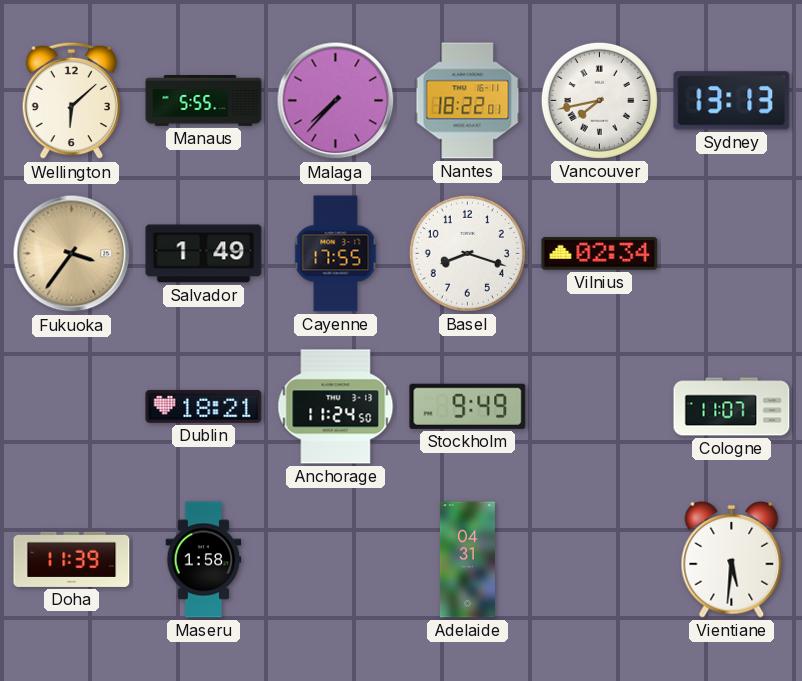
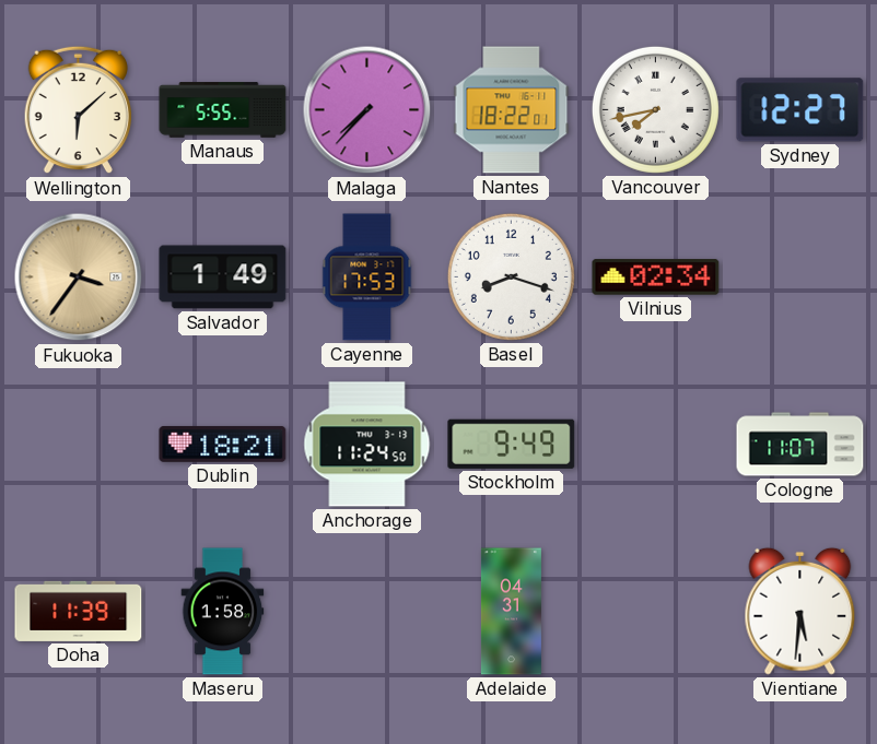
Sydney: 13:13 -> 12:27 (800, 110)
Cayenne: 17:55 -> 17:53 (367, 277)
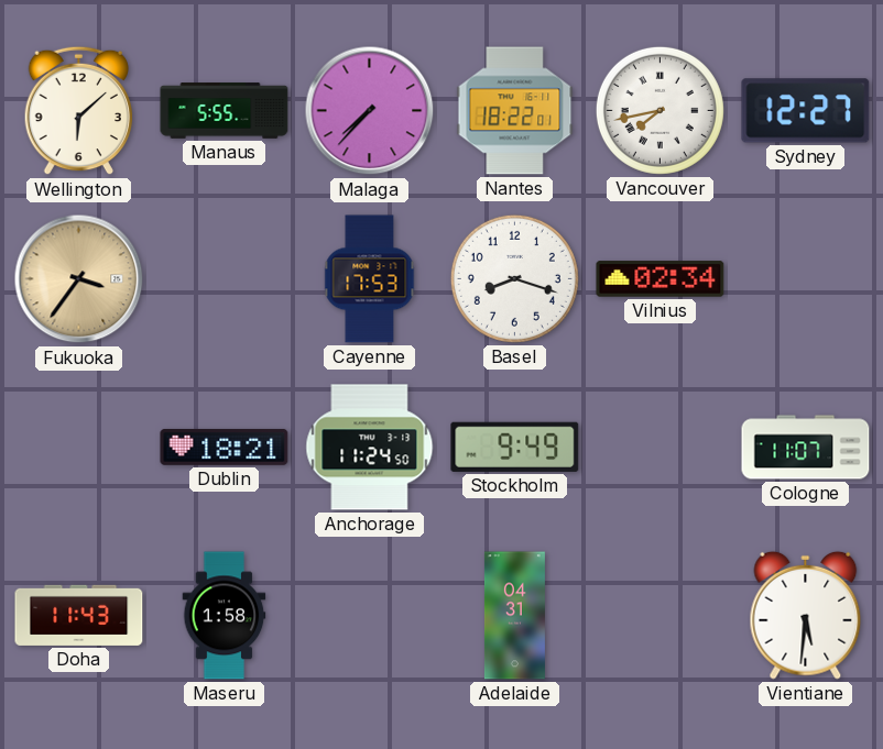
Salvador: 1:49 -> none (223, 277)
Doha: 11:39 -> 11:43 (79, 615)
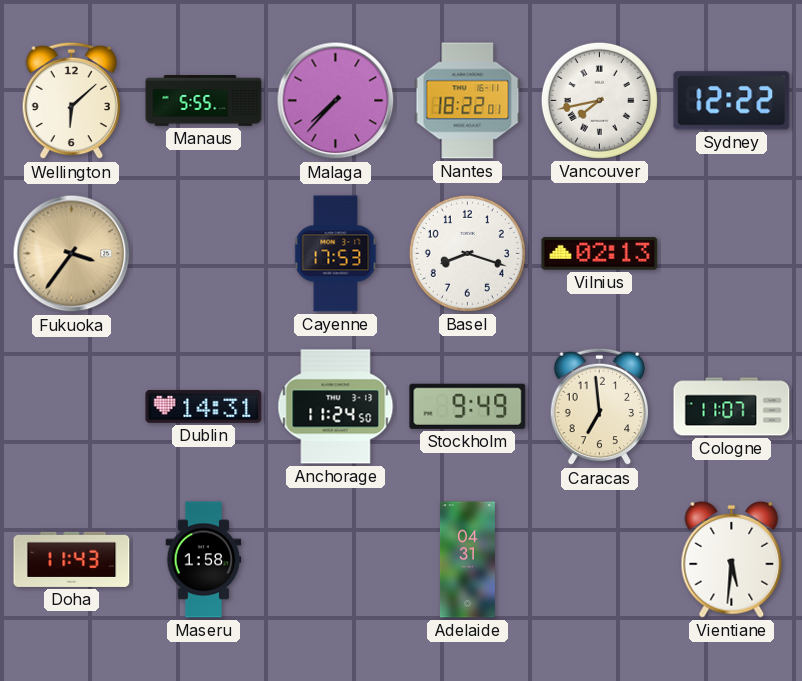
Sydney: 12:27 -> 12:22 (732, 101)
Vilnius: 02:34 -> 02:13 (600, 254)
Dublin: 18:21 -> 14:31 (204, 406)
Caracas: none -> 6:59 (600, 407)
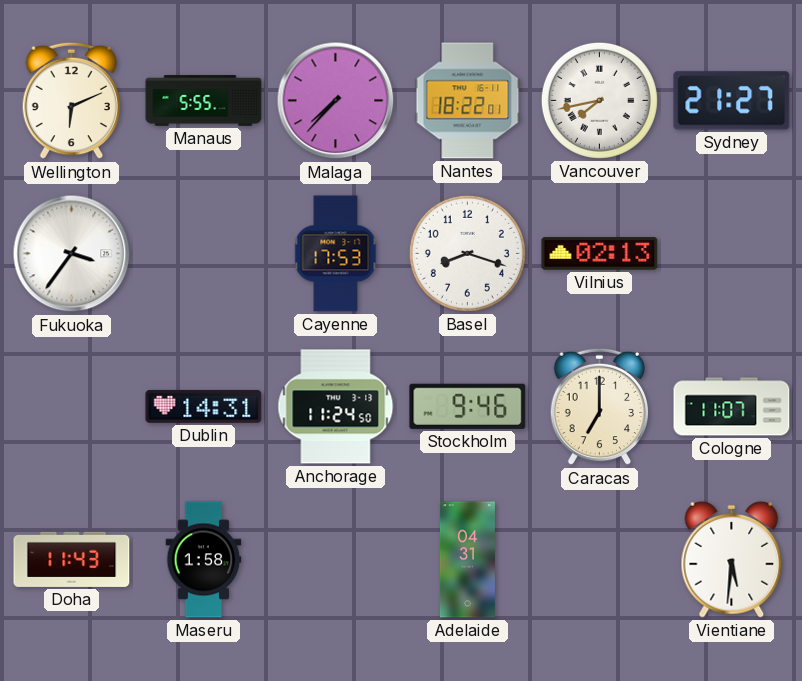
Wellington: 6:08 -> 6:11 (72, 101)
Sydney: 12:22 -> 21:27 (732, 101)
Fukuoka dial: champagne -> white (72, 254)
Stockholm: 9:49 -> 9:46 (468, 406)
Caracas: 6:59 -> 7:00 (600, 407)
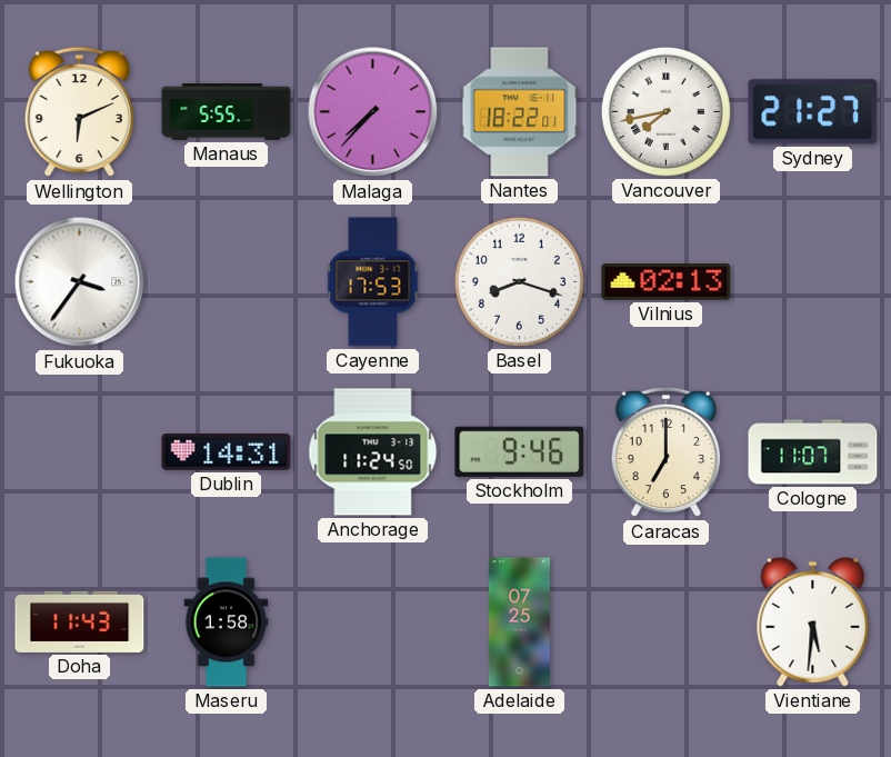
Adelaide: 04:31 -> 07:25 (519, 622)
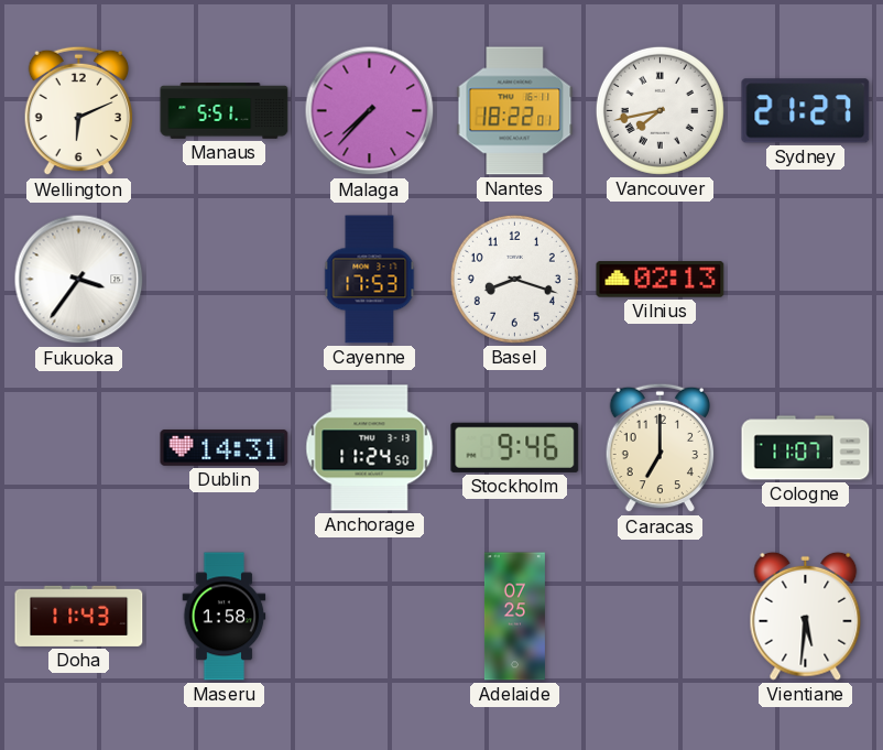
Manaus: 5:55 -> 5:51 (225, 111)
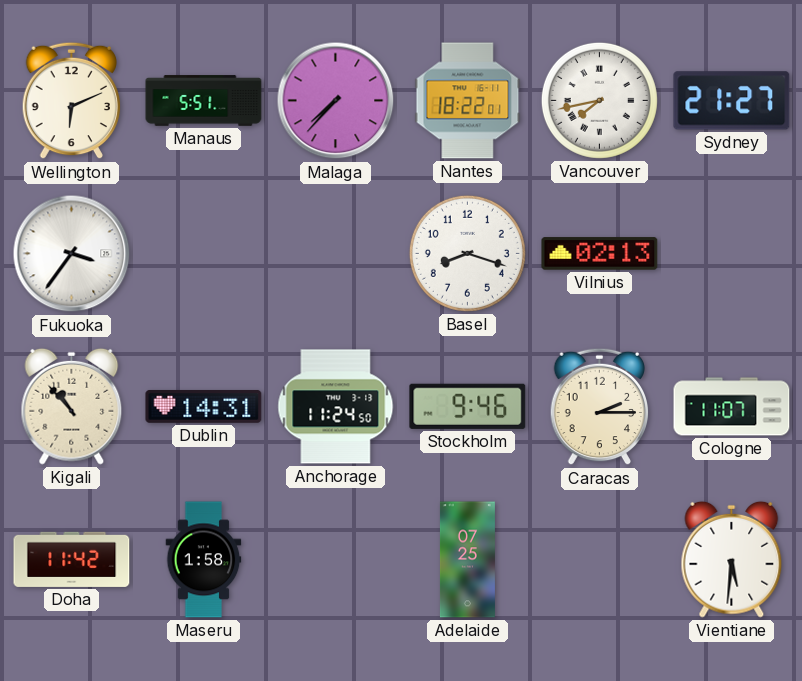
Cayenne: 17:53 -> none (370, 280)
Kigali: none -> 10:53 (72, 406)
Caracas: 7:00 -> 2:15 (600, 407)
Doha: 11:43 -> 11:42 (72, 559)
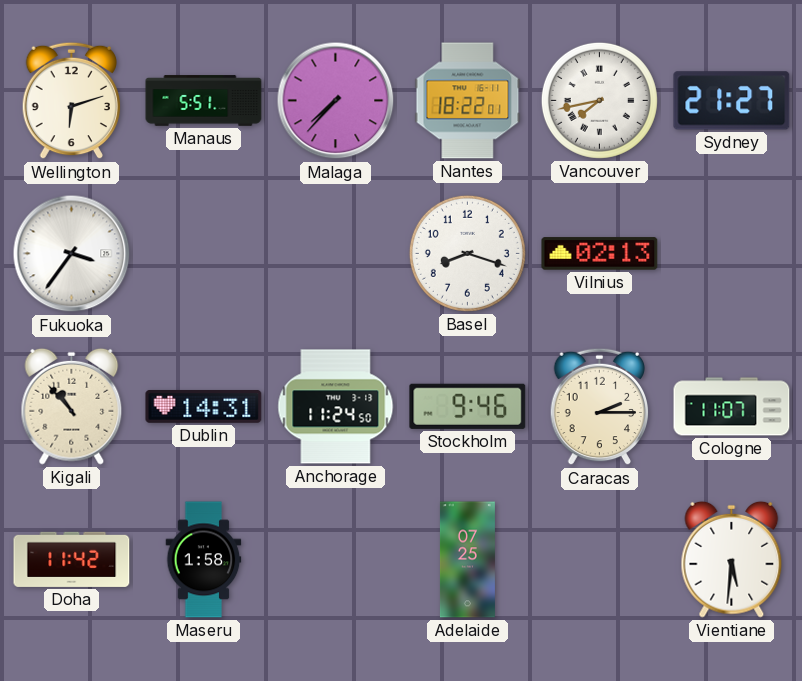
Wellington: 6:11 -> 6:12 (72, 101)
